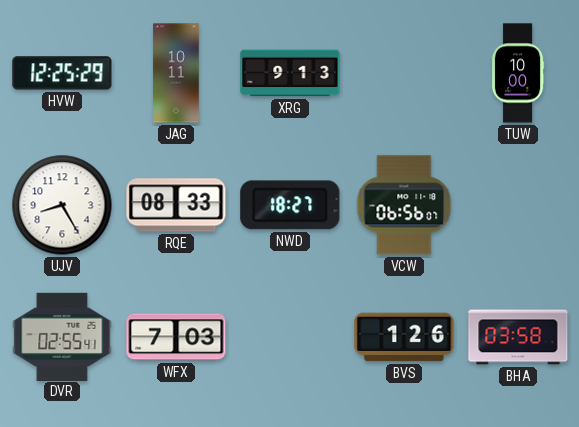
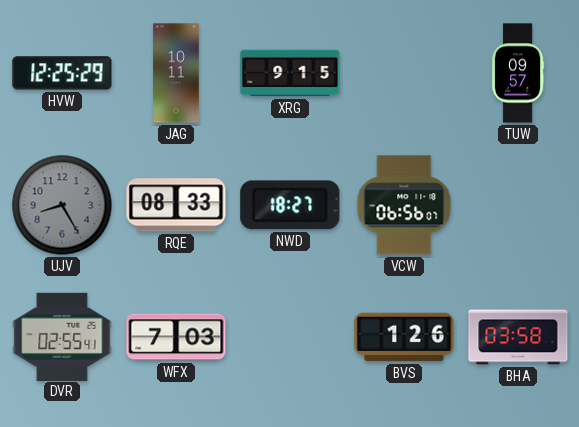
XRG: 9:13 -> 9:15 (290, 73)
TUW: 10:00 -> 09:57 (518, 73)
UJV dial: white -> grey (62, 205)
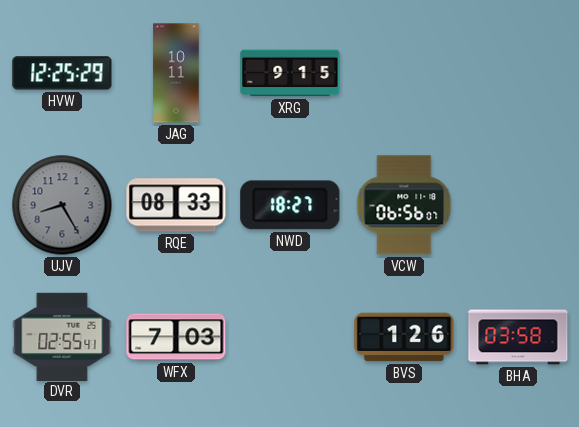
TUW: 09:57 -> none (518, 73)
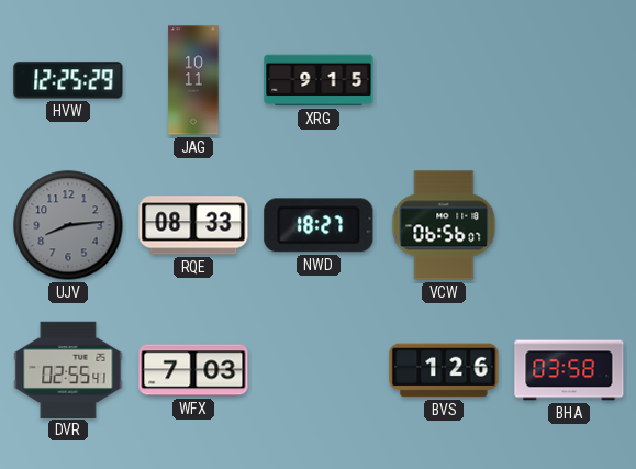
UJV: 8:25 -> 8:14 (68, 225)
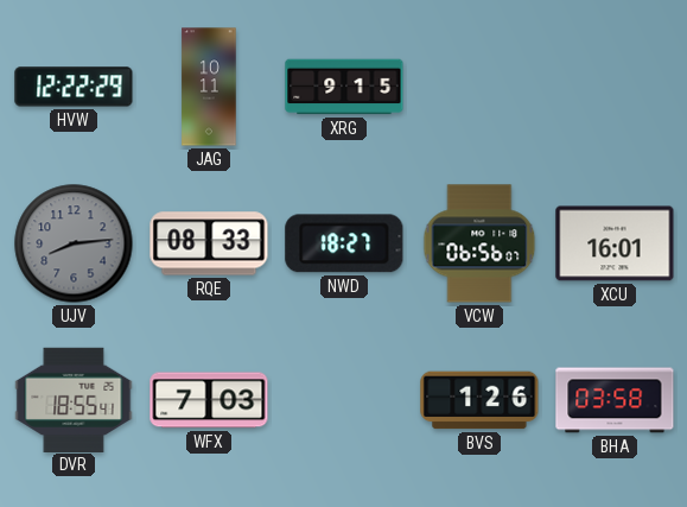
HVW: 12:25 -> 12:22 (74, 87)
XCU: none -> 16:01 (615, 243)
DVR: 02:55 -> 18:55 (74, 399)
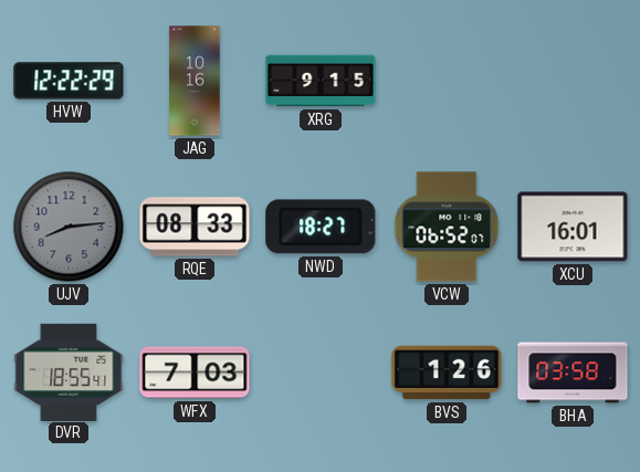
JAG: 10:11 -> 10:16 (195, 81)
VCW: 06:56 -> 06:52 (447, 227)
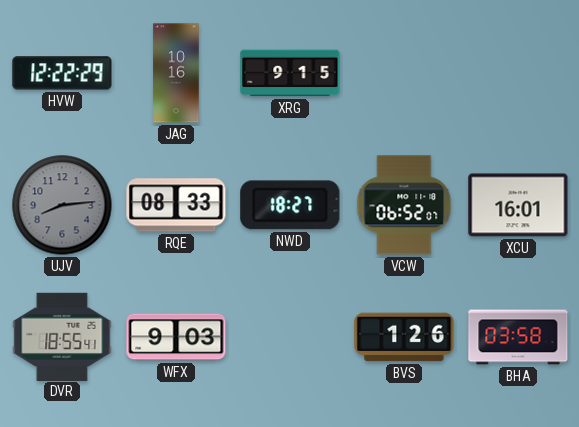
WFX: 7:03 -> 9:03 (176, 337)
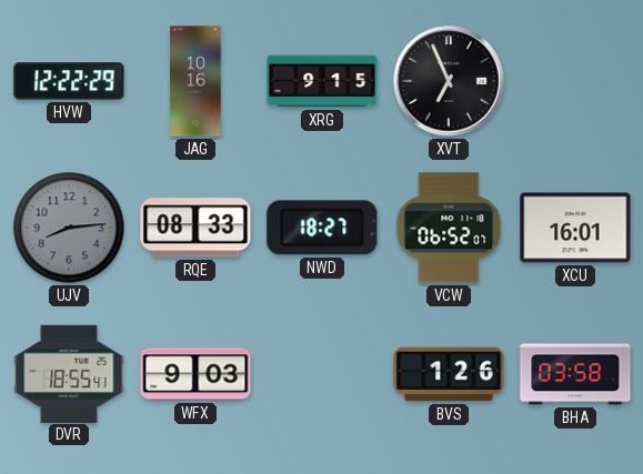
XVT: none -> 6:56 (449, 81)
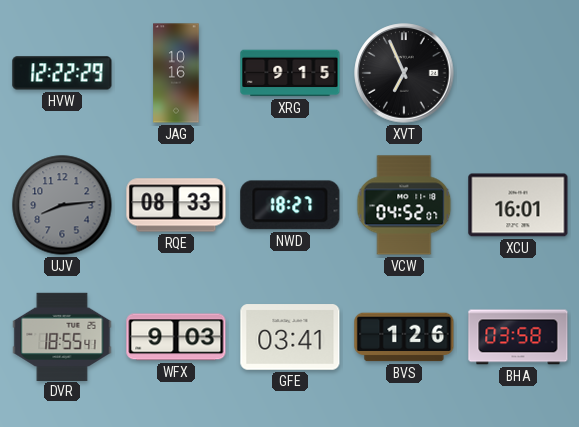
VCW: 06:52 -> 04:52 (404, 205)
GFE: none -> 03:41 (290, 337)
